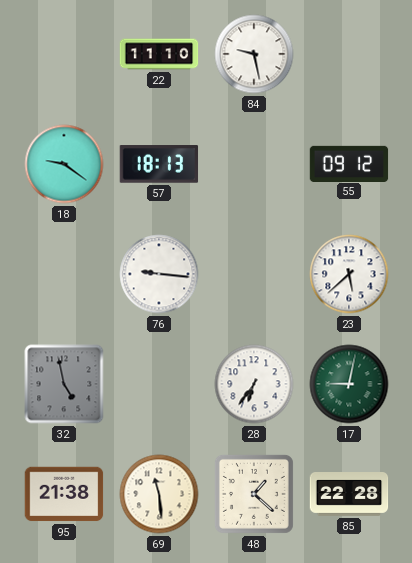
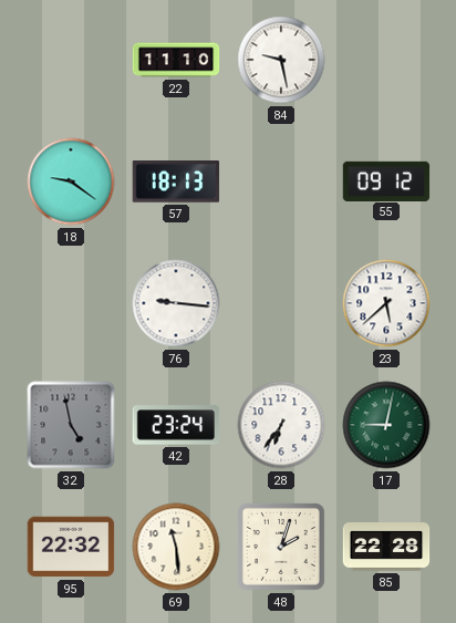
42: none -> 23:24 (176, 425)
95: 21:38 -> 22:32 (71, 547)
48: 1:22 -> 2:03 (281, 547)
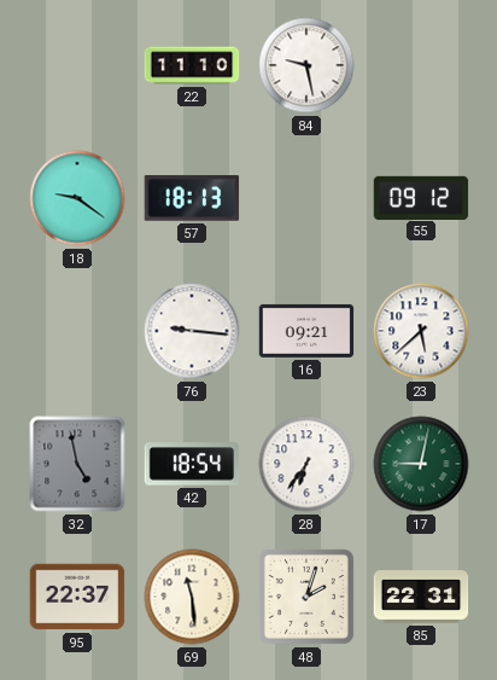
16: none -> 09:21 (306, 331)
42: 23:24 -> 18:54 (192, 464)
95: 22:32 -> 22:37 (77, 597)
85: 22:28 -> 22:31 (421, 598)
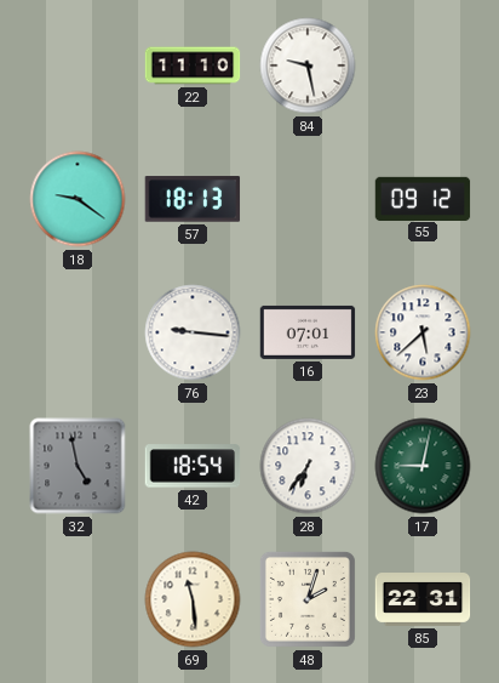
16: 09:21 -> 07:01 (308, 332)
95: 22:37 -> none (77, 597)
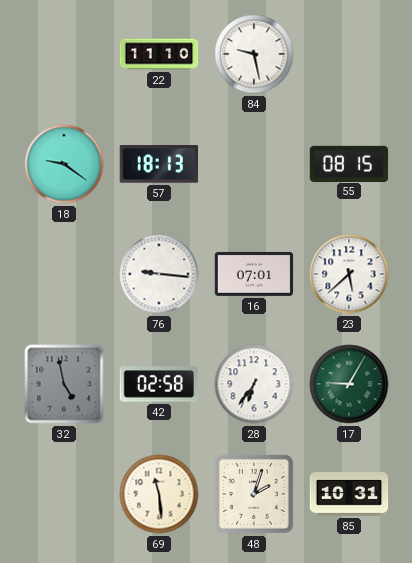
55: 09:12 -> 08:15 (349, 163)
42: 18:54 -> 02:58 (159, 384)
17: 9:02 -> 9:05 (349, 384)
85: 22:31 -> 10:31 (349, 495)
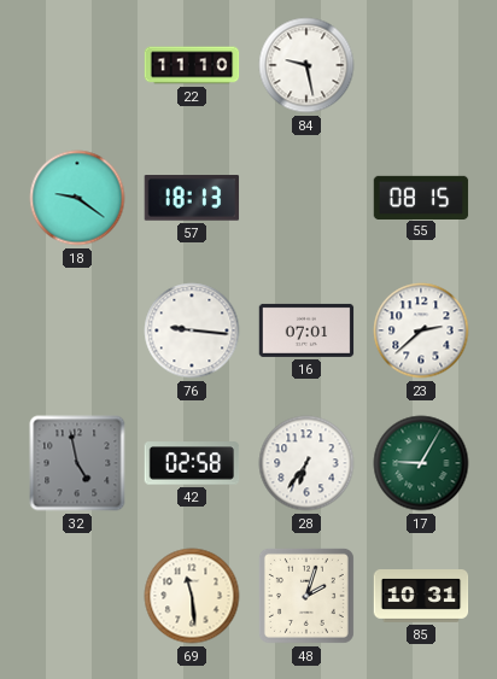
23: 5:38 -> 2:38 (421, 330)
